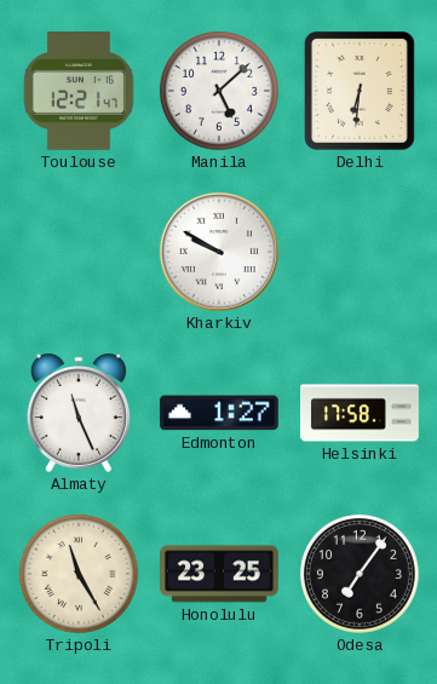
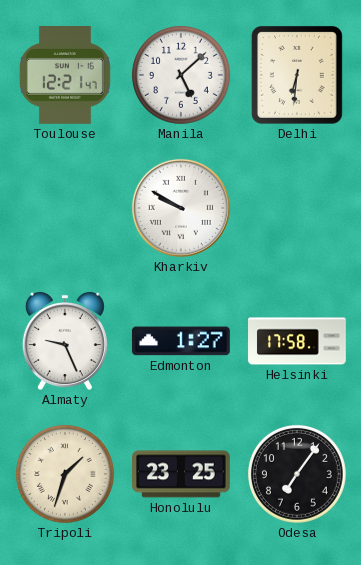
Almaty: 11:26 -> 9:26 (65, 341)
Tripoli: 11:25 -> 1:33 (65, 474)
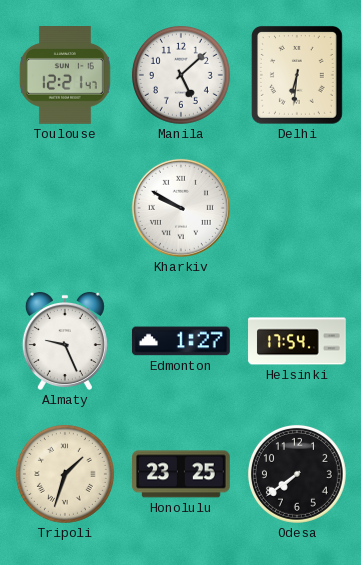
Helsinki: 17:58 -> 17:54 (297, 341)
Odesa: 7:06 -> 7:39 (297, 474)
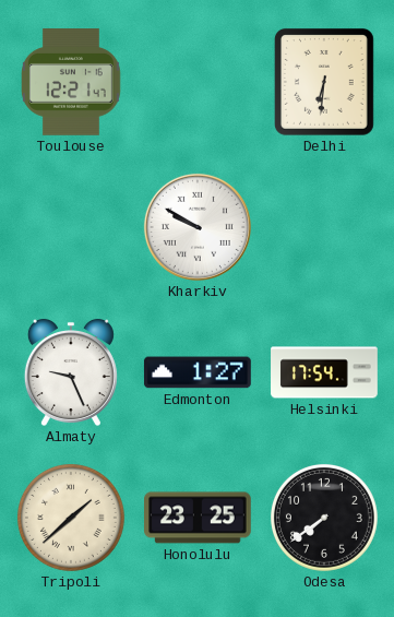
Manila: 5:08 -> none (181, 75)
Tripoli: 1:33 -> 1:38 (71, 518)
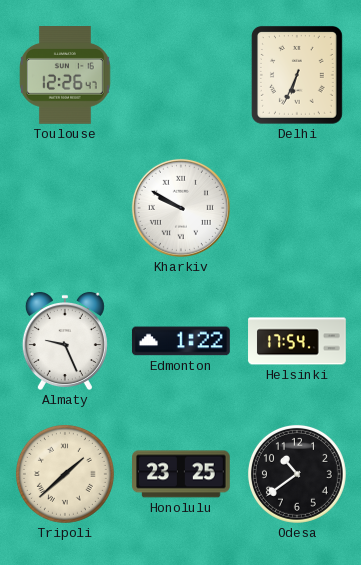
Toulouse: 12:21 -> 12:26 (65, 76)
Delhi: 6:31 -> 6:34 (297, 75)
Edmonton: 1:27 -> 1:22 (181, 341)
Odesa: 7:39 -> 10:39 (297, 474)
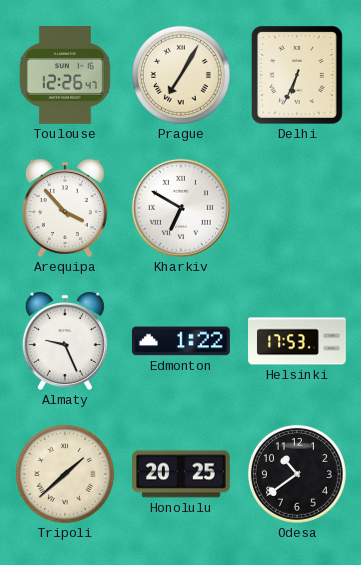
Prague: none -> 7:05 (181, 75)
Arequipa: none -> 3:53 (65, 208)
Kharkiv: 9:50 -> 6:50 (181, 208)
Helsinki: 17:54 -> 17:53 (297, 341)
Honolulu: 23:25 -> 20:25 (182, 474)
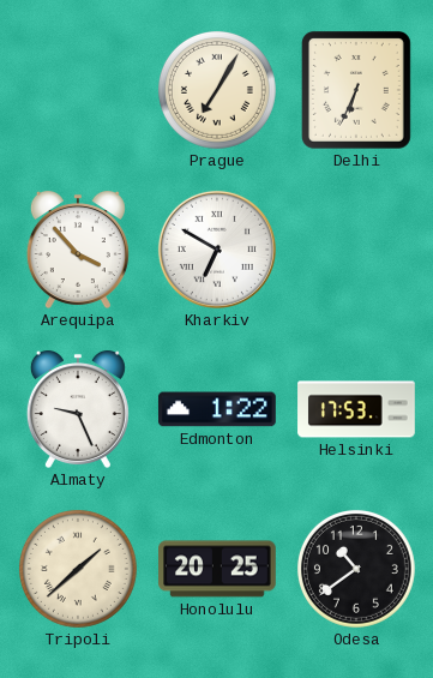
Toulouse: 12:26 -> none (65, 76)
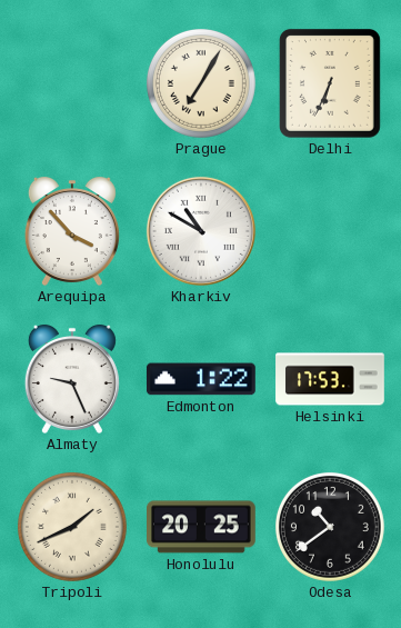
Kharkiv: 6:50 -> 10:50 (201, 231)
Tripoli: 1:38 -> 1:41 (72, 527)
